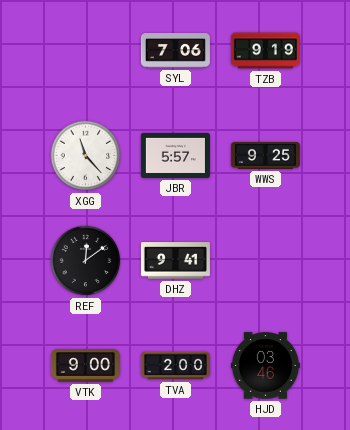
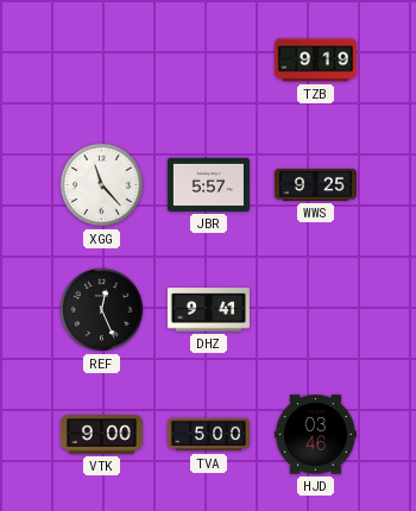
SYL: 7:06 -> none (175, 51)
REF: 12:09 -> 12:26 (102, 310)
TVA: 2:00 -> 5:00 (208, 435)
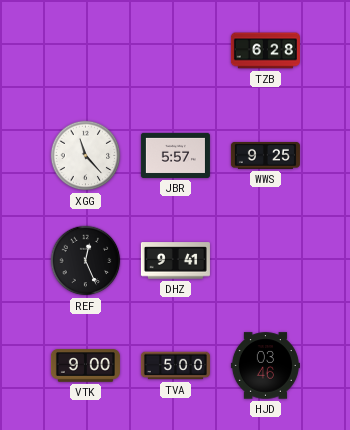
TZB: 9:19 -> 6:28 (265, 51)
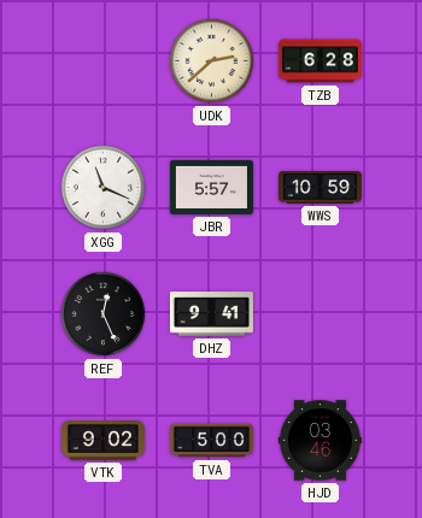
UDK: none -> 2:38 (212, 61)
XGG: 11:23 -> 11:19 (104, 188)
WWS: 9:25 -> 10:59 (320, 187)
VTK: 9:00 -> 9:02 (102, 441)
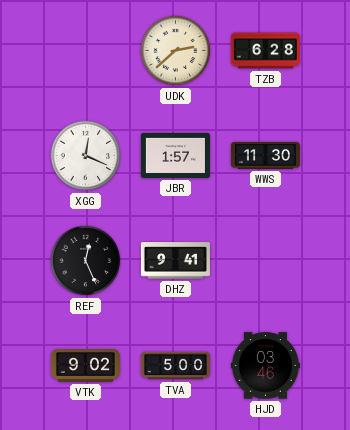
XGG: 11:19 -> 12:19 (86, 156)
JBR: 5:57 -> 1:57 (175, 155)
WWS: 10:59 -> 11:30 (265, 155)
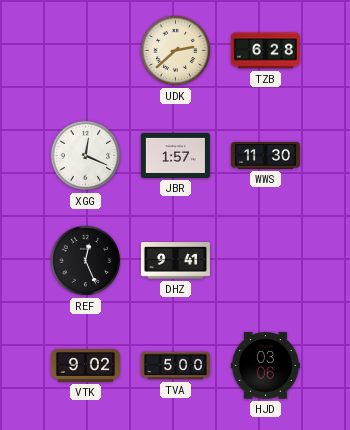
HJD: 03:46 -> 03:06 (265, 366)
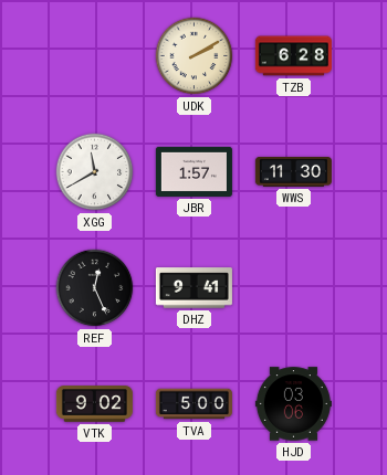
UDK: 2:38 -> 2:10 (195, 56)
XGG: 12:19 -> 11:40 (95, 172)
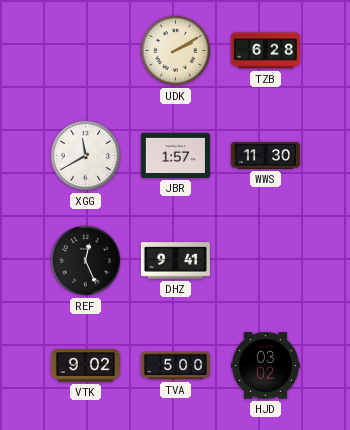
HJD: 03:06 -> 03:02 (265, 366)
